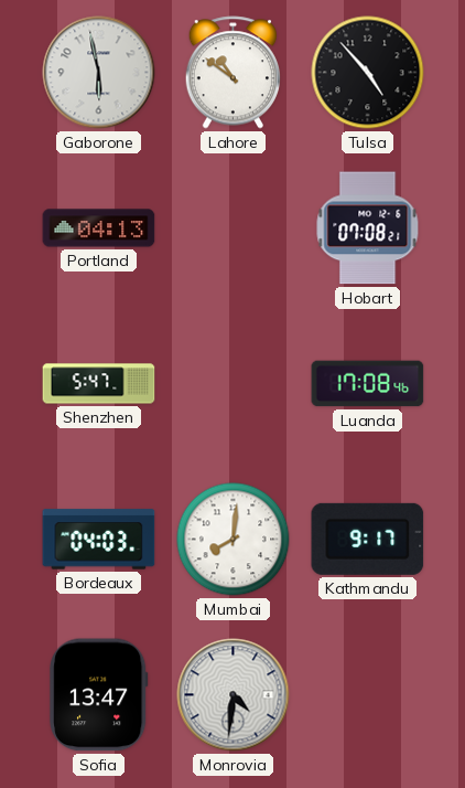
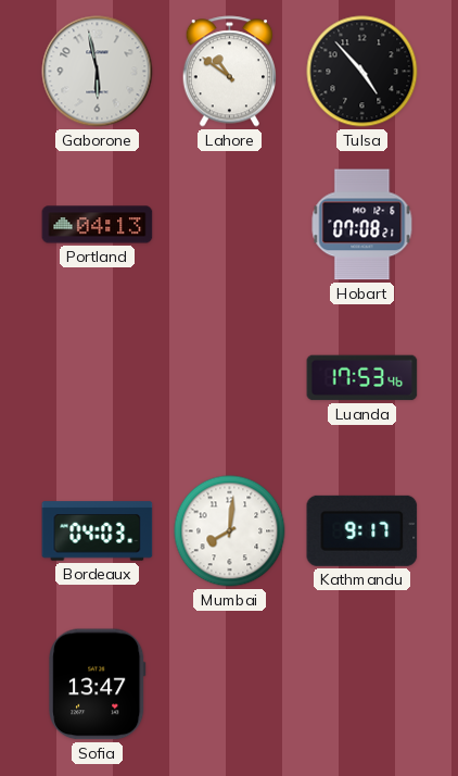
Shenzhen: 5:47 -> none (99, 384)
Luanda: 17:08 -> 17:53 (362, 378)
Monrovia: 4:31 -> none (234, 695)
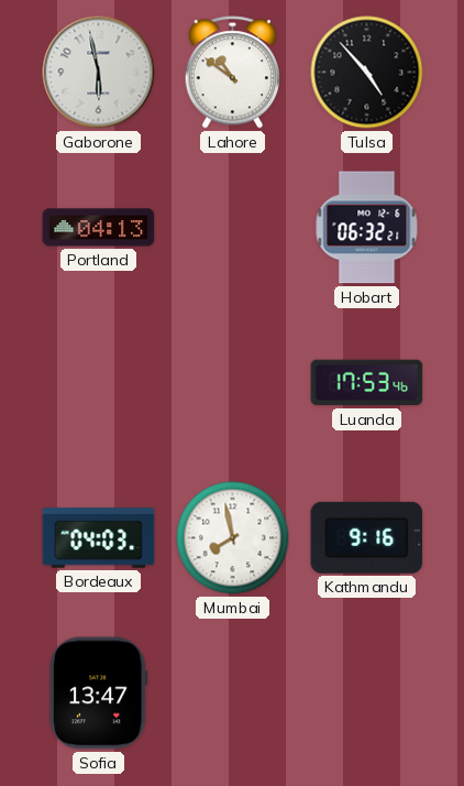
Hobart: 07:08 -> 06:32 (367, 228)
Mumbai: 8:01 -> 7:58 (233, 538)
Kathmandu: 9:17 -> 9:16 (367, 537)
